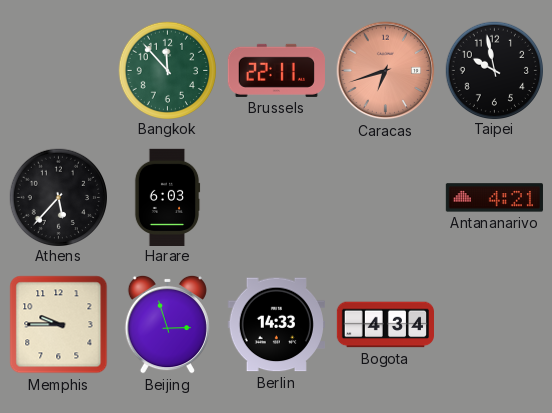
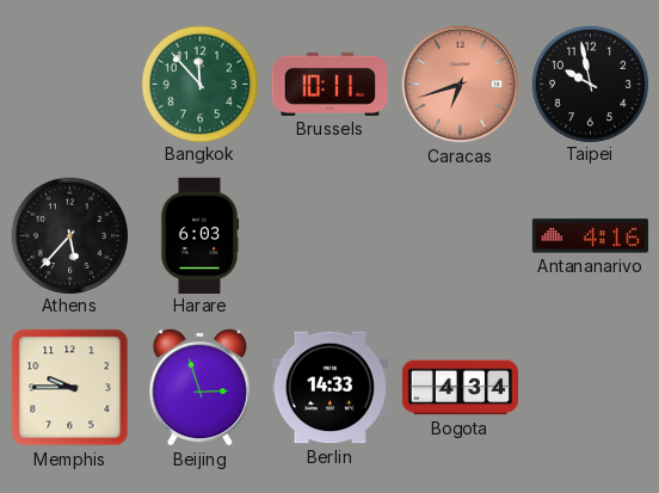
Brussels: 22:11 -> 10:11 (329, 84)
Antananarivo: 4:21 -> 4:16 (590, 236)
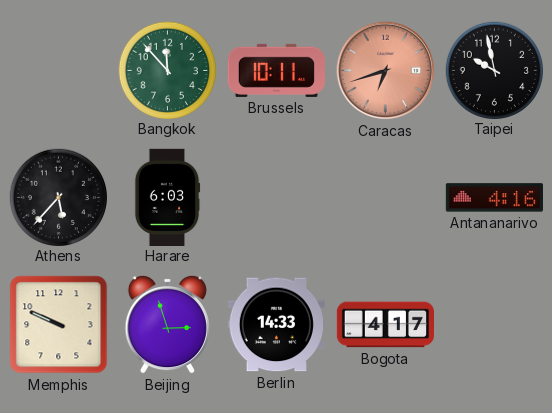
Memphis: 9:45 -> 9:49 (59, 325)
Bogota: 4:34 -> 4:17 (385, 325)
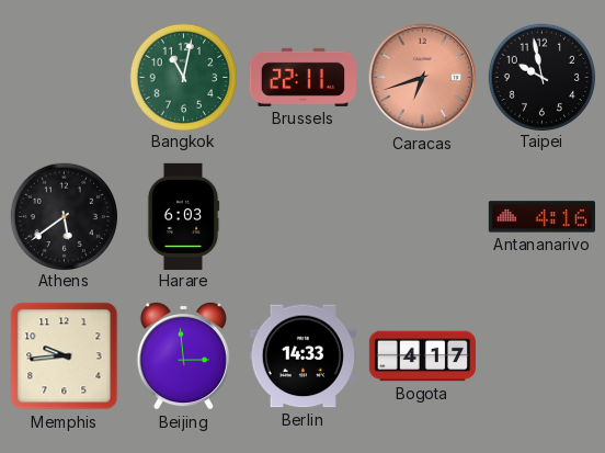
Bangkok: 11:53 -> 11:02 (183, 77)
Brussels: 10:11 -> 22:11 (302, 77)
Athens: 5:37 -> 5:39 (64, 216)
Memphis: 9:49 -> 9:44 (65, 356)
Beijing: 2:57 -> 2:59 (183, 355)
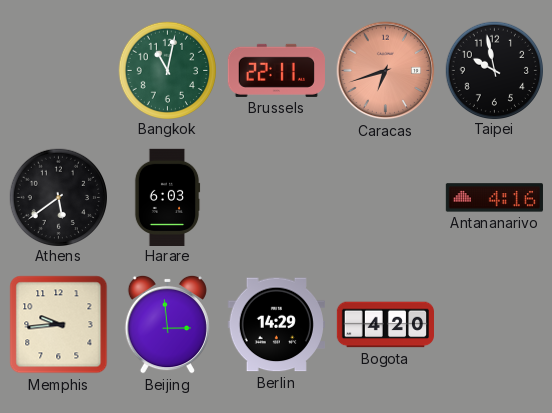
Berlin: 14:33 -> 14:29 (276, 325)
Bogota: 4:17 -> 4:20 (385, 325)
